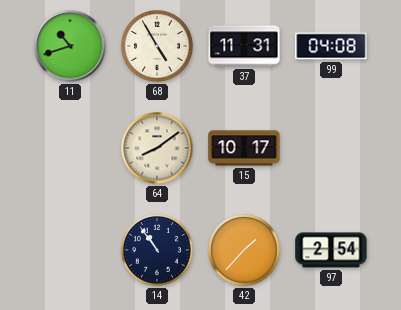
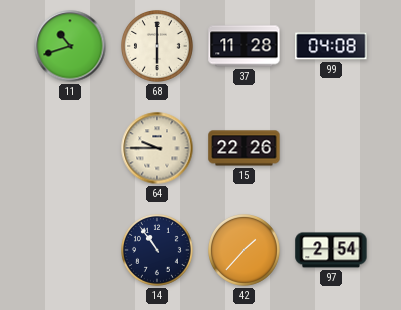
68: 4:55 -> 6:00 (158, 47)
37: 11:31 -> 11:28 (244, 46)
64: 8:09 -> 9:45 (157, 148)
15: 10:17 -> 22:26 (244, 148)
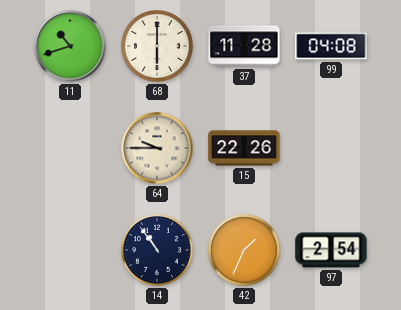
42: 1:37 -> 1:34 (245, 251)
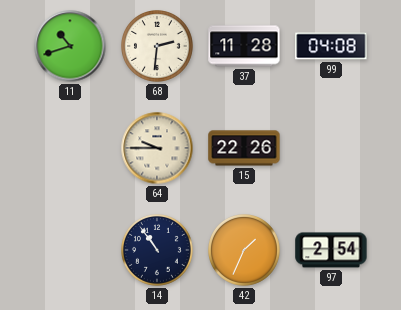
68: 6:00 -> 2:31 (158, 47)
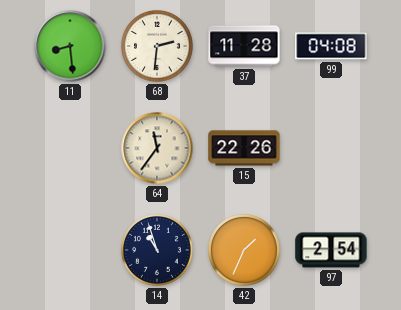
11: 10:42 -> 8:29 (70, 46)
64: 9:45 -> 11:36 (157, 148)
14: 10:54 -> 10:57 (158, 251)
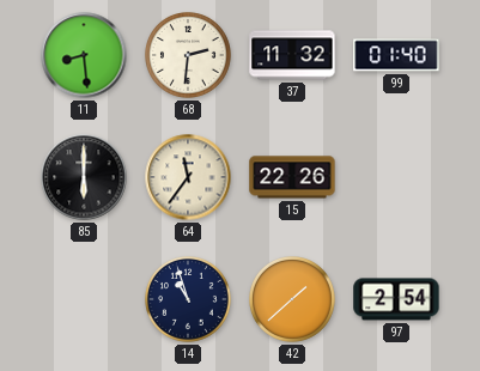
37: 11:28 -> 11:32 (292, 55)
99: 04:08 -> 01:40 (396, 55)
85: none -> 6:00 (84, 177)
42: 1:34 -> 1:38 (293, 300)
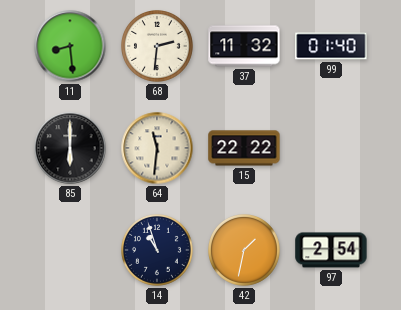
64: 11:36 -> 11:31 (157, 148)
15: 22:26 -> 22:22 (244, 148)
42: 1:38 -> 1:32 (245, 251)
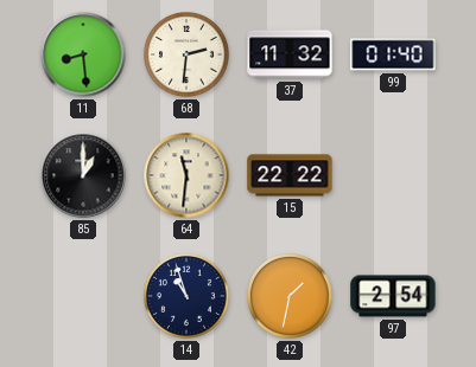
85: 6:00 -> 1:00 (83, 175)
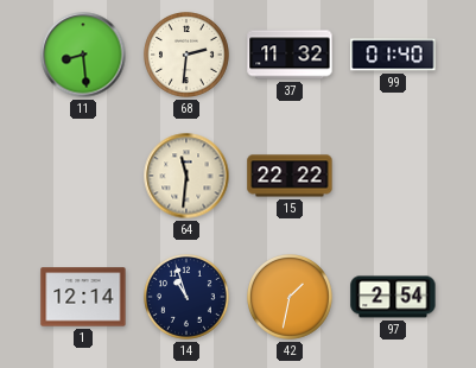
85: 1:00 -> none (83, 175)
1: none -> 12:14 (83, 297)
